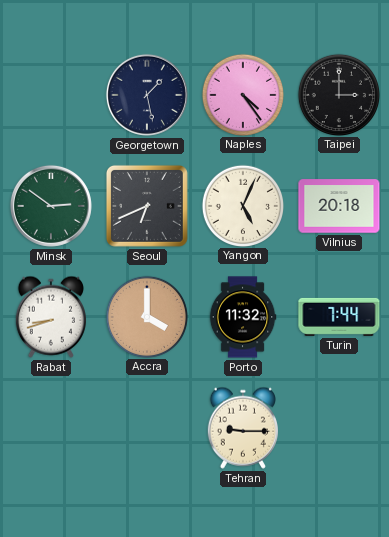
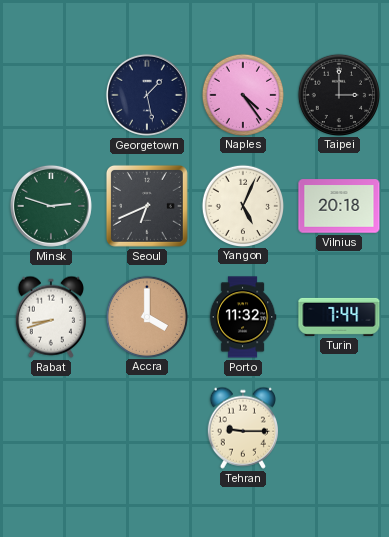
Minsk: 2:51 -> 2:48 (51, 206)
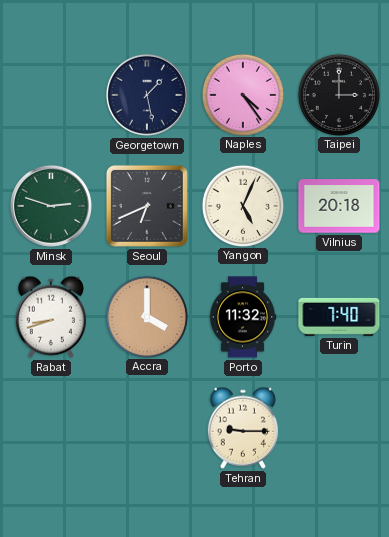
Turin: 7:44 -> 7:40 (339, 317)
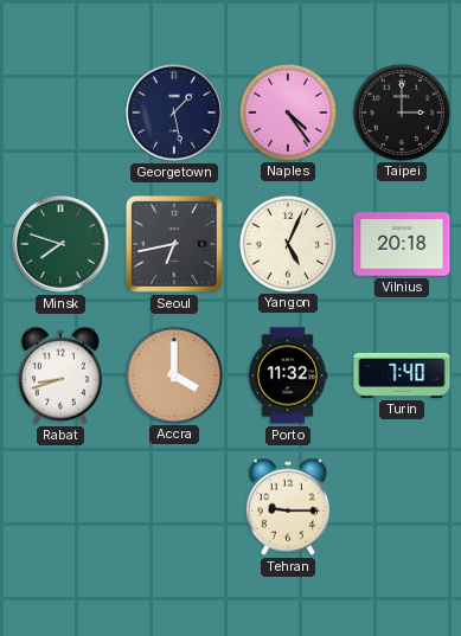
Minsk: 2:48 -> 7:48 (60, 244)
Seoul: 6:41 -> 6:43 (174, 244)
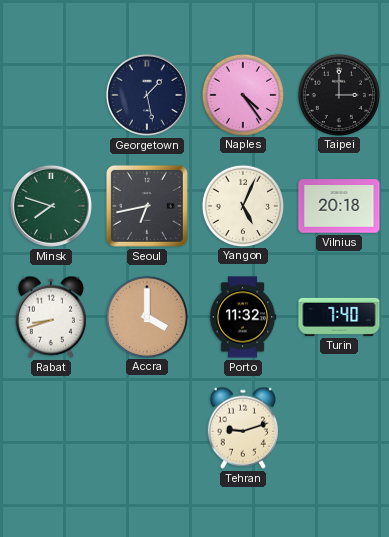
Tehran: 9:15 -> 9:12 (243, 428)
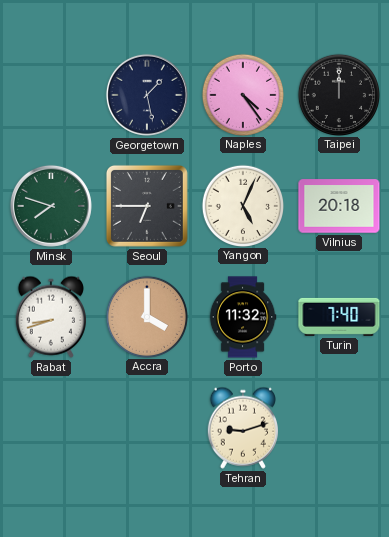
Taipei: 3:00 -> 12:00 (338, 94)
Seoul: 6:43 -> 6:45 (147, 206)
